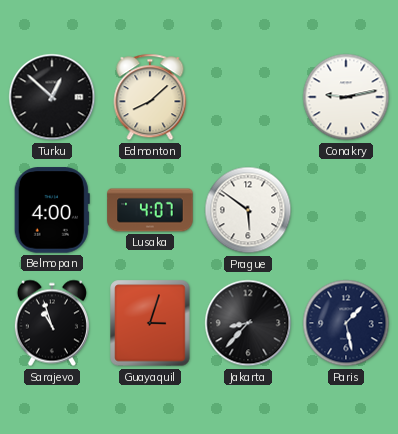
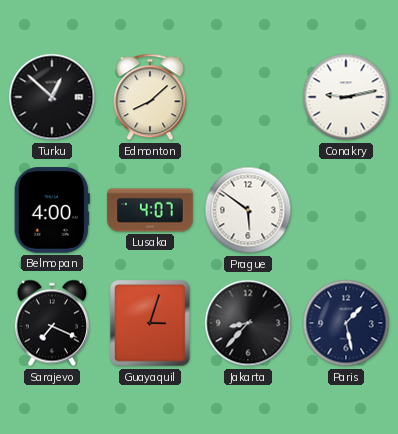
Sarajevo: 10:57 -> 7:19 (52, 323)
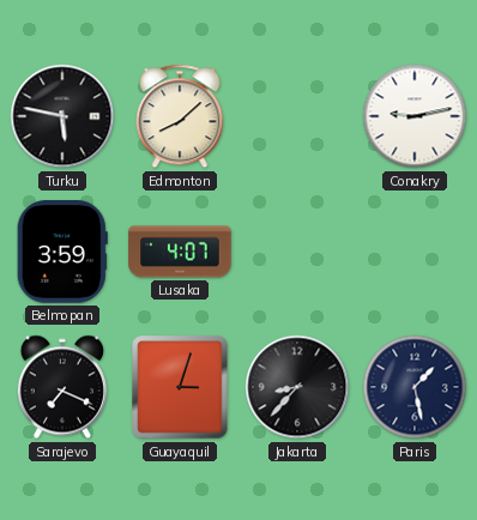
Turku: 12:52 -> 5:47 (62, 116)
Belmopan: 4:00 -> 3:59 (62, 252)
Prague: 5:51 -> none (248, 210)
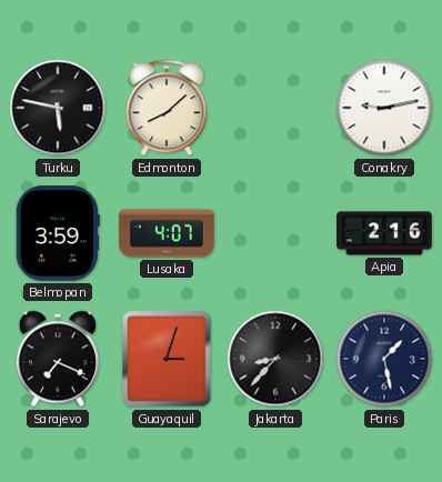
Apia: none -> 2:16 (384, 233)
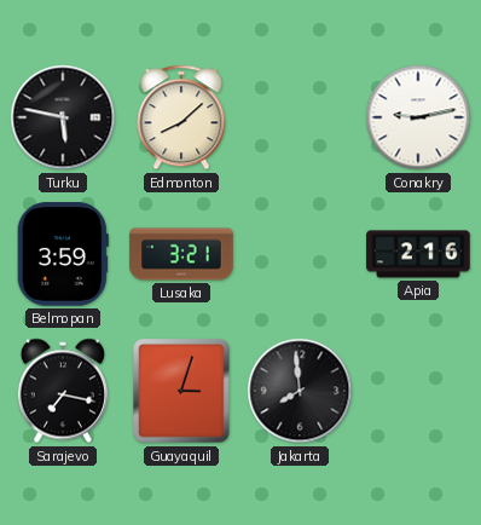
Lusaka: 4:07 -> 3:21 (181, 254)
Sarajevo: 7:19 -> 7:17 (63, 391)
Jakarta: 8:37 -> 7:59 (300, 391)
Paris: 1:28 -> none (384, 359)
